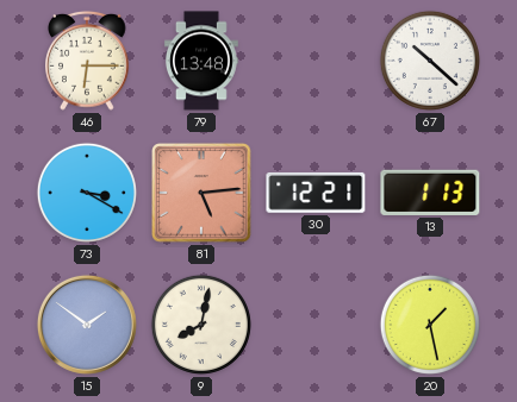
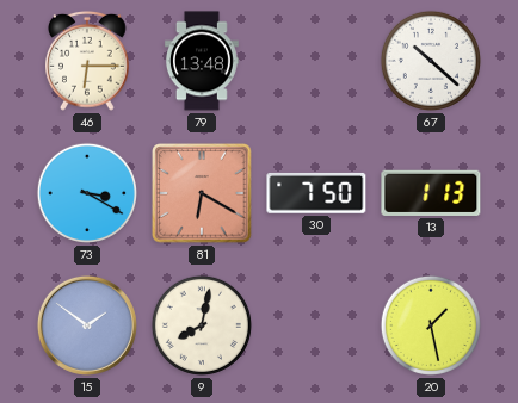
81: 5:14 -> 6:20 (202, 193)
30: 12:21 -> 7:50 (316, 193)
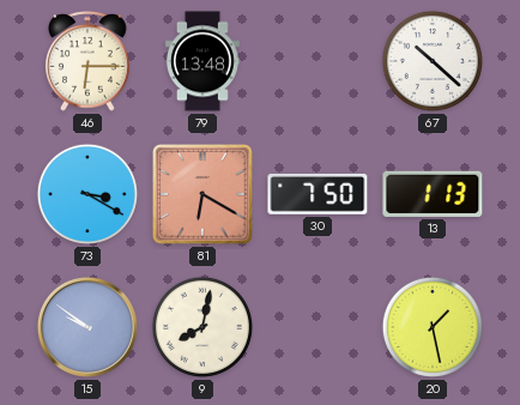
15: 1:51 -> 9:51 (87, 327)
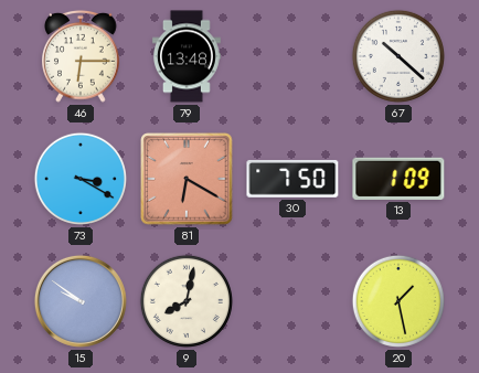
13: 1:13 -> 1:09 (398, 179)
